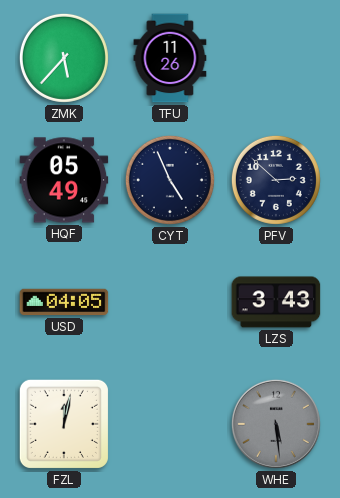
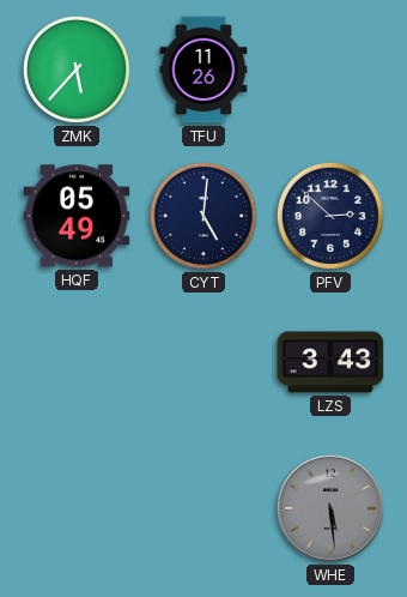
CYT: 4:56 -> 5:01 (203, 216)
USD: 04:05 -> none (64, 302)
FZL: 12:02 -> none (64, 424)
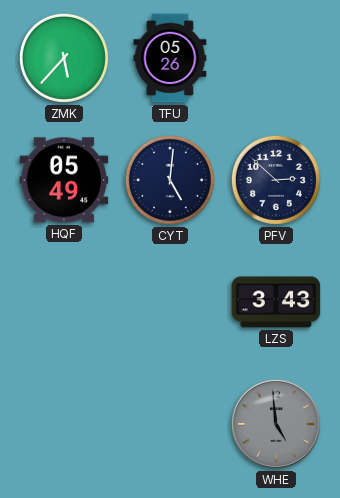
TFU: 11:26 -> 05:26 (170, 58)
WHE: 5:29 -> 4:59 (276, 424)
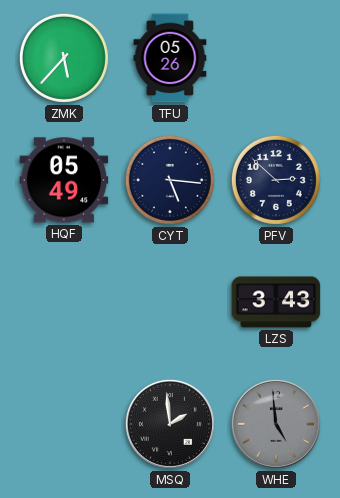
CYT: 5:01 -> 5:16 (170, 180)
MSQ: none -> 1:59 (170, 424)
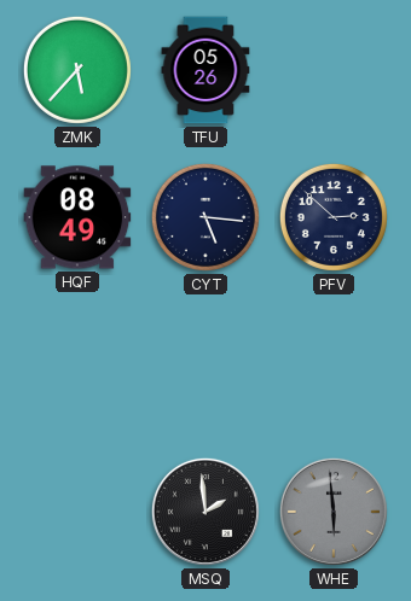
HQF: 05:49 -> 08:49 (77, 217)
LZS: 3:43 -> none (276, 302)
WHE: 4:59 -> 5:59 (334, 512)
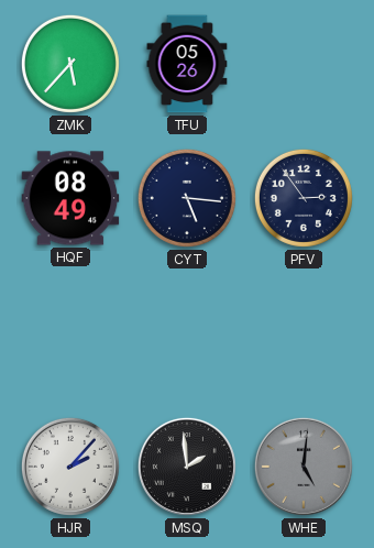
PFV: 2:52 -> 2:54 (304, 198)
HJR: none -> 2:07 (70, 467)
WHE: 5:59 -> 5:01 (304, 467)
